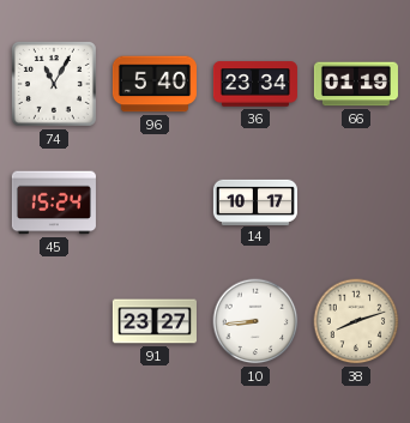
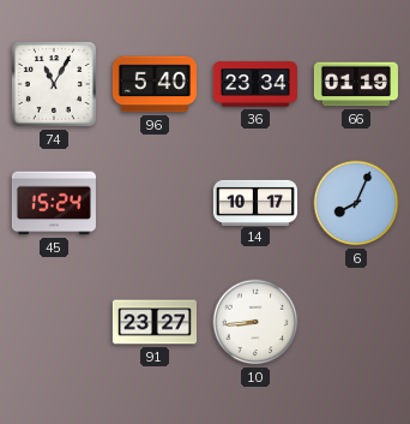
6: none -> 8:04 (356, 203)
38: 8:12 -> none (356, 321)
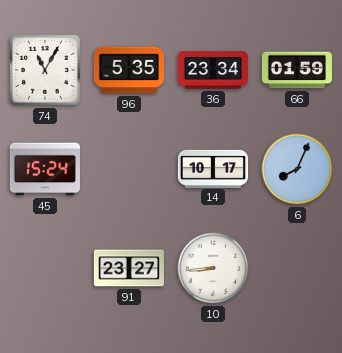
96: 5:40 -> 5:35 (129, 70)
66: 01:19 -> 01:59 (297, 70)
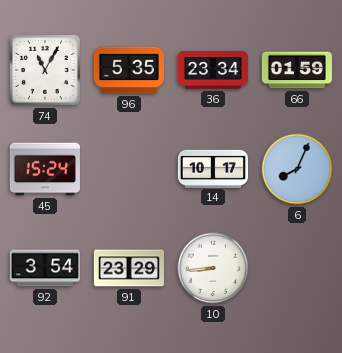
92: none -> 3:54 (45, 268)
91: 23:27 -> 23:29 (129, 268)
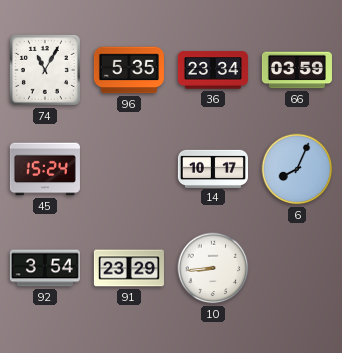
66: 01:59 -> 03:59 (297, 70)
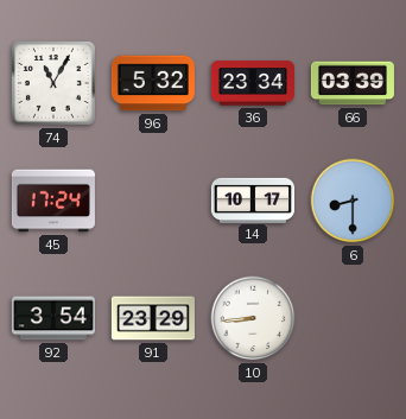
96: 5:35 -> 5:32 (153, 83)
66: 03:59 -> 03:39 (353, 83)
45: 15:24 -> 17:24 (53, 201)
6: 8:04 -> 8:30 (353, 201)
